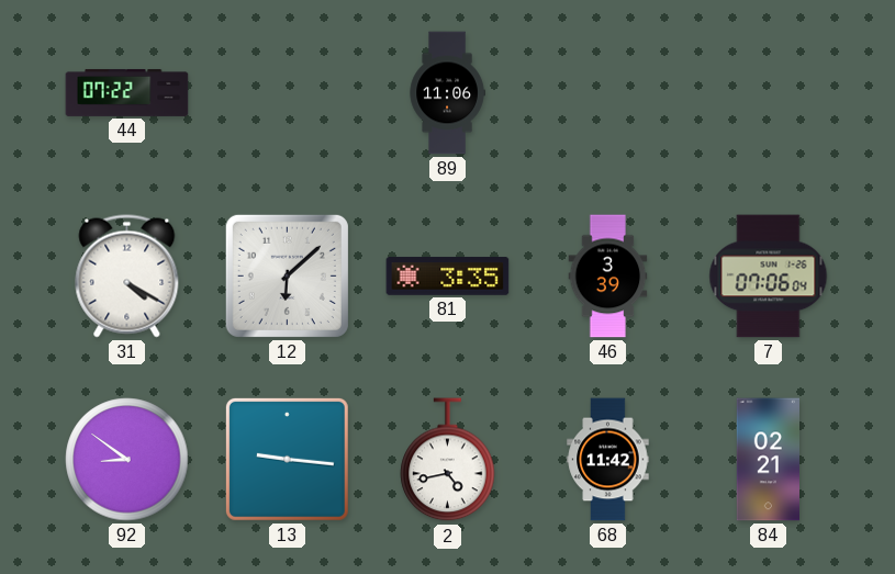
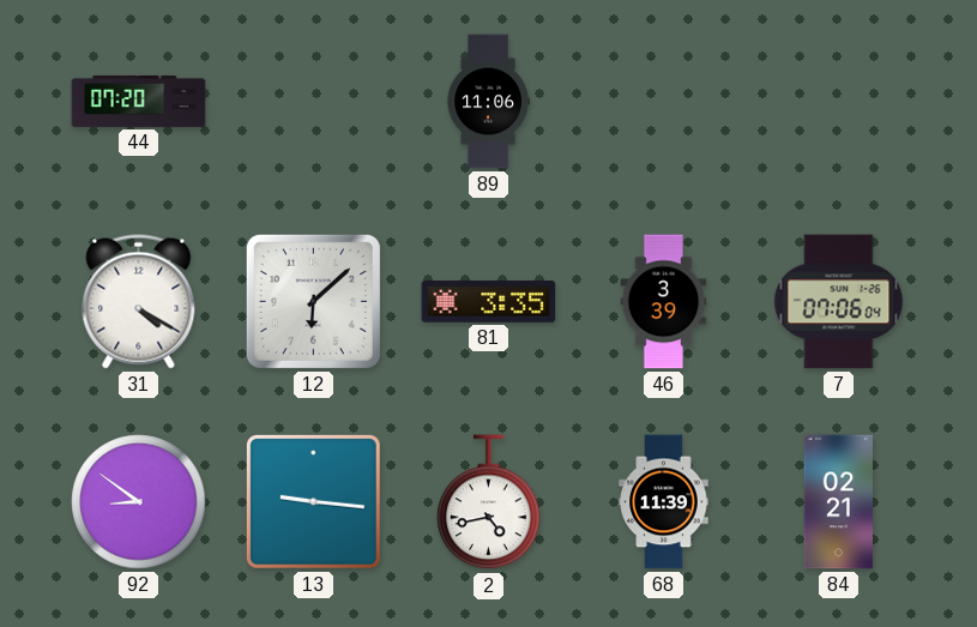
44: 07:22 -> 07:20 (139, 101)
68: 11:42 -> 11:39 (664, 502)
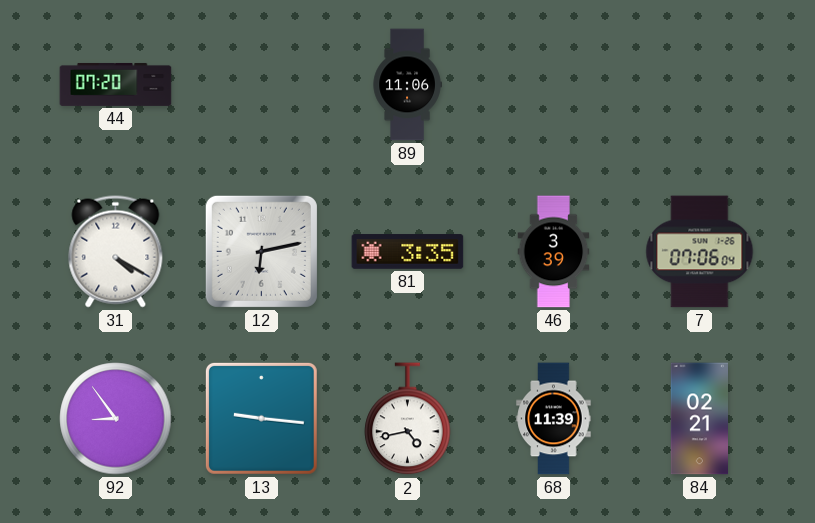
12: 6:08 -> 6:13 (261, 251)
92: 8:51 -> 8:54 (116, 419)
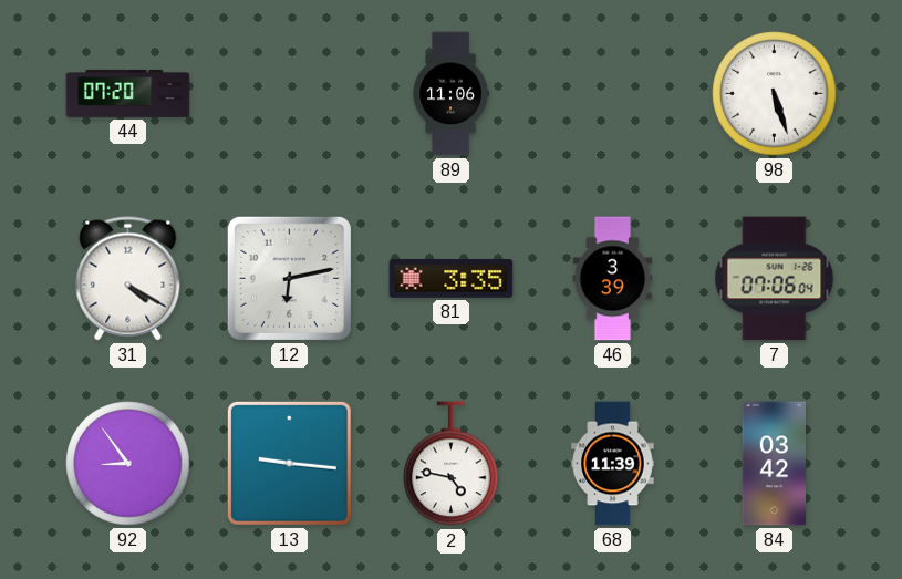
98: none -> 5:27 (775, 94)
2: 4:43 -> 4:47 (452, 464)
84: 02:21 -> 03:42 (774, 464)
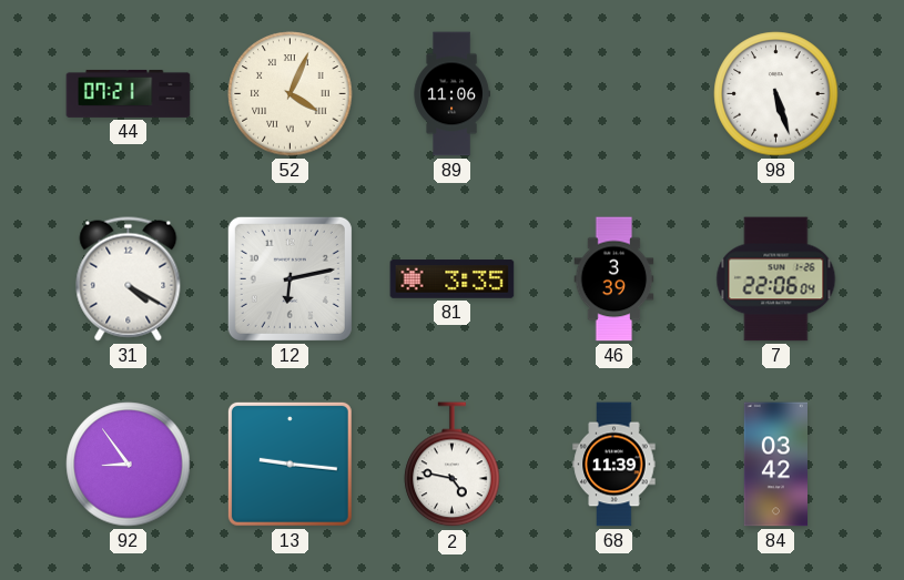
44: 07:20 -> 07:21 (129, 93)
52: none -> 4:04 (291, 94)
7: 07:06 -> 22:06 (776, 279)
